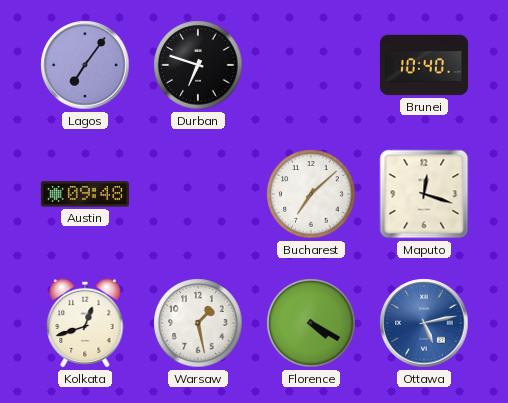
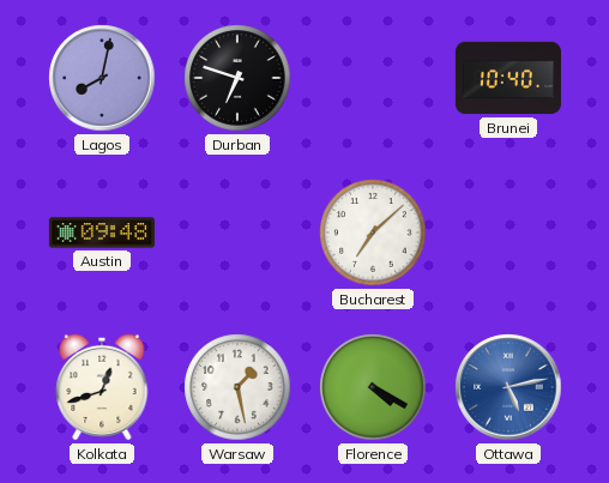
Lagos: 7:06 -> 8:02 (102, 78)
Maputo: 12:18 -> none (424, 194)
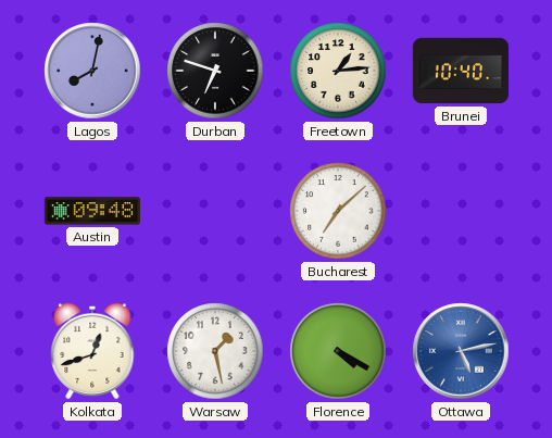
Freetown: none -> 1:14 (338, 71)
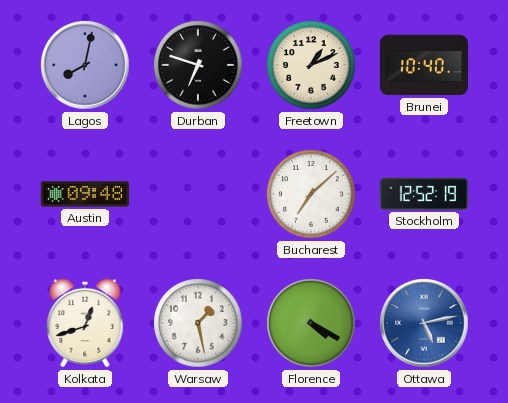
Freetown: 1:14 -> 1:11 (311, 65)
Stockholm: none -> 12:52 (424, 194)
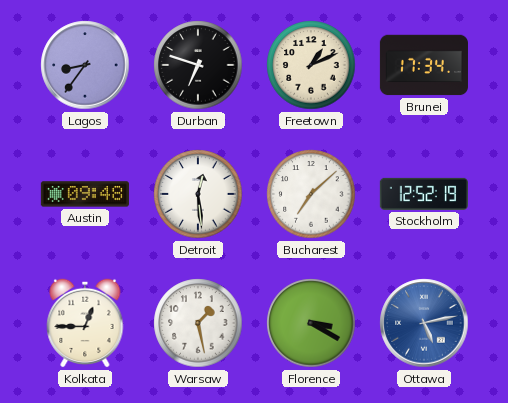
Lagos: 8:02 -> 8:36 (85, 65)
Brunei: 10:40 -> 17:34 (423, 65)
Detroit: none -> 12:29 (198, 194)
Kolkata: 12:42 -> 12:45 (85, 323)
Florence: 4:20 -> 3:20 (311, 323)
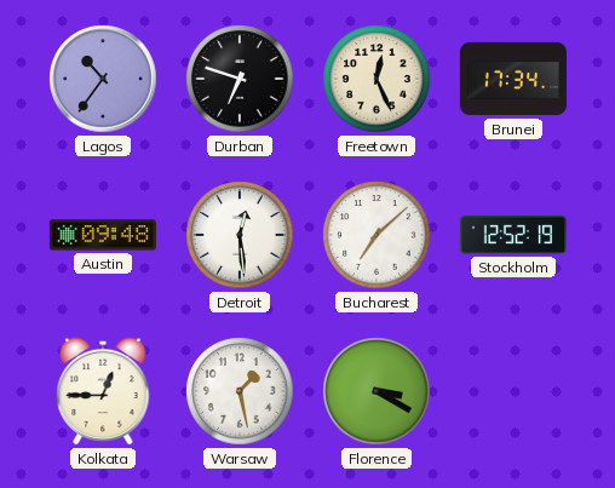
Lagos: 8:36 -> 10:36 (103, 79)
Freetown: 1:11 -> 12:26 (377, 79)
Ottawa: 5:13 -> none (424, 323)
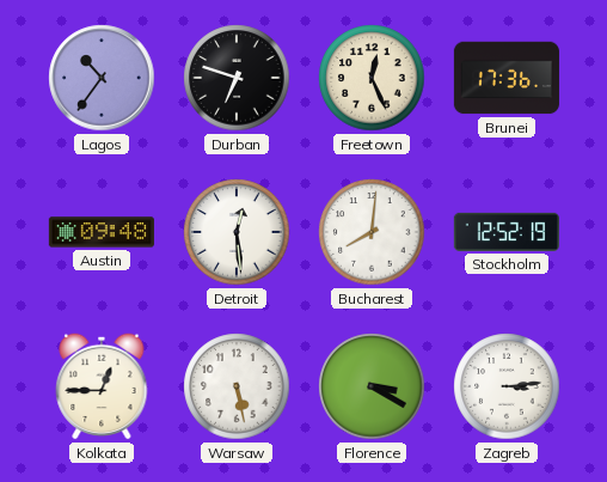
Brunei: 17:34 -> 17:36 (505, 78)
Bucharest: 7:08 -> 8:01 (372, 232)
Warsaw: 1:28 -> 5:28 (237, 386)
Zagreb: none -> 3:14 (507, 386)
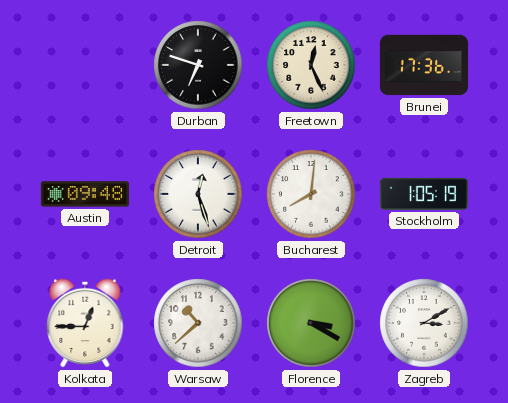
Lagos: 10:36 -> none (102, 78)
Detroit: 12:29 -> 12:27 (198, 194)
Stockholm: 12:52 -> 1:05 (424, 194)
Warsaw: 5:28 -> 10:38 (198, 323)
Zagreb: 3:14 -> 3:10 (424, 323)
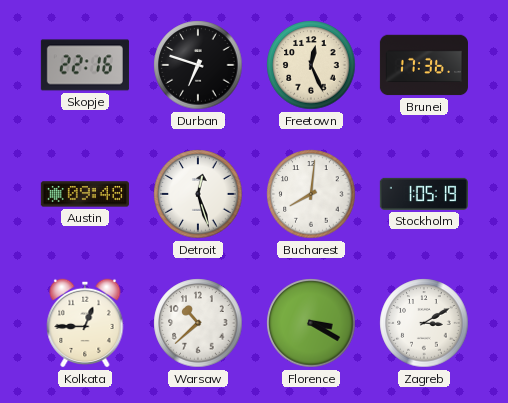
Skopje: none -> 22:16 (85, 65)
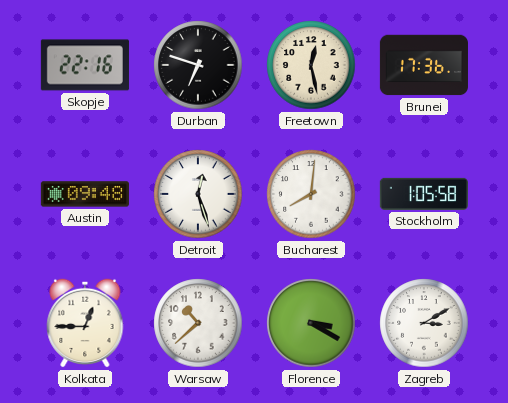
Freetown: 12:26 -> 12:28 (311, 65)
Stockholm: 1:05:19 -> 1:05:58 (424, 194)
